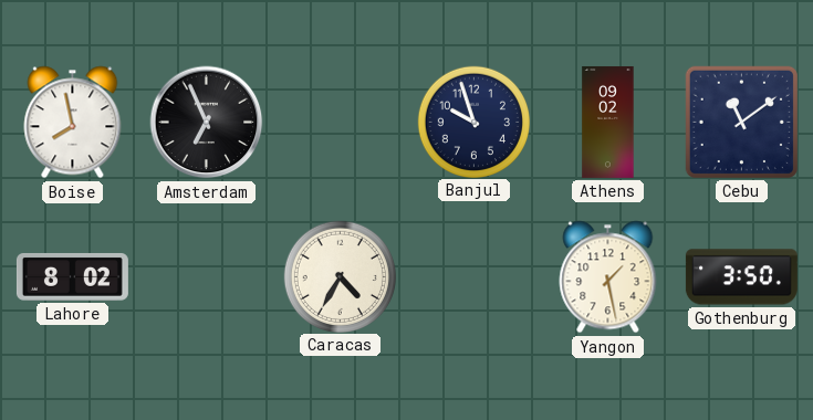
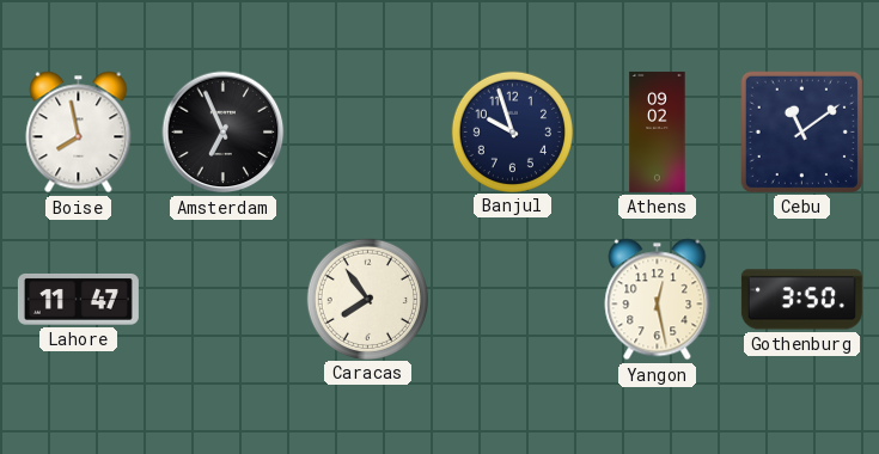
Lahore: 8:02 -> 11:47 (78, 299)
Caracas: 4:35 -> 7:54 (367, 299)
Yangon: 1:28 -> 12:28 (658, 300)
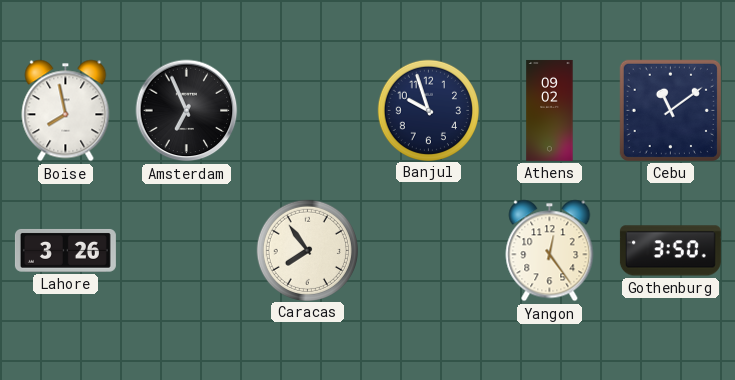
Lahore: 11:47 -> 3:26 (65, 250)
Yangon: 12:28 -> 12:24 (550, 251)
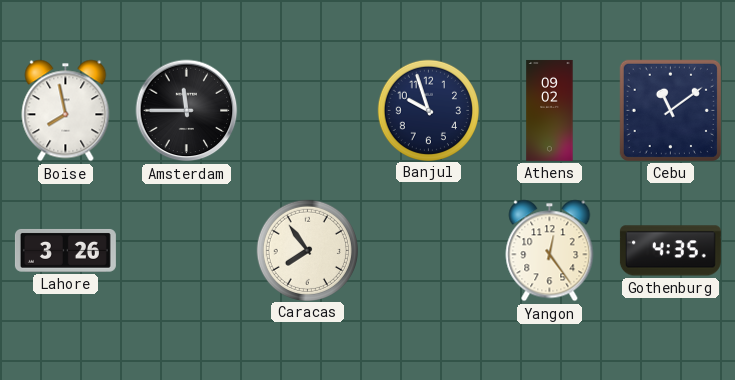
Amsterdam: 6:56 -> 11:45 (187, 111)
Gothenburg: 3:50 -> 4:35 (670, 251)
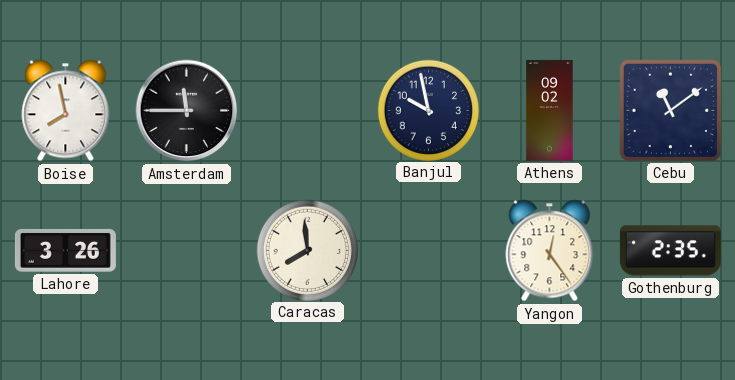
Banjul: 9:57 -> 9:58 (428, 110)
Caracas: 7:54 -> 7:59 (307, 250)
Gothenburg: 4:35 -> 2:35 (670, 251)
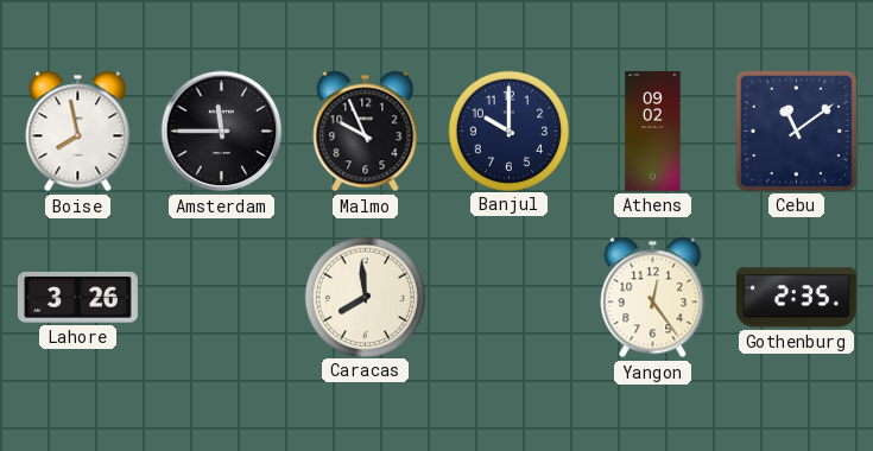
Malmo: none -> 9:56 (366, 132)
Banjul: 9:58 -> 10:00 (508, 131)
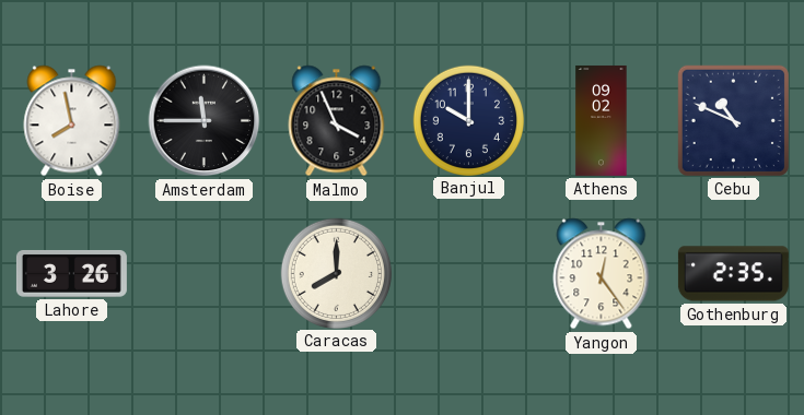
Malmo: 9:56 -> 3:56 (337, 121)
Cebu: 11:09 -> 10:49 (733, 120)
Caracas: 7:59 -> 8:00 (336, 273)
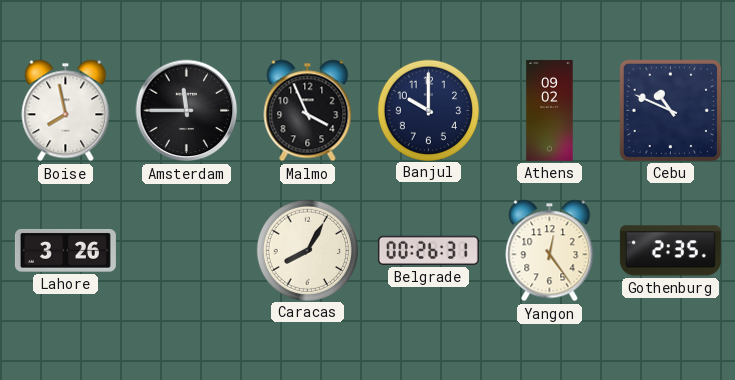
Caracas: 8:00 -> 8:05 (307, 250)
Belgrade: none -> 00:26 (428, 250)
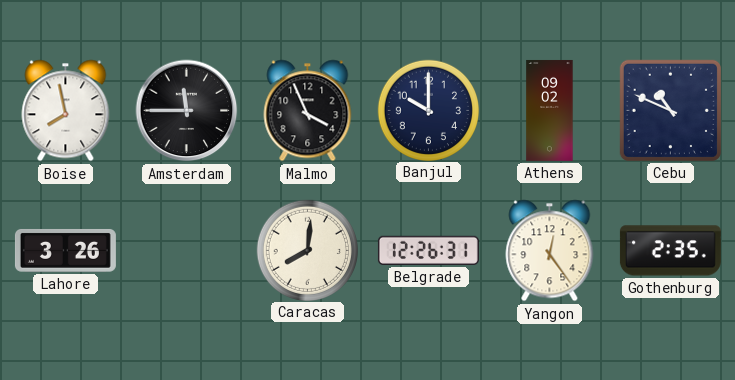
Caracas: 8:05 -> 8:01 (307, 250)
Belgrade: 00:26 -> 12:26 (428, 250)
